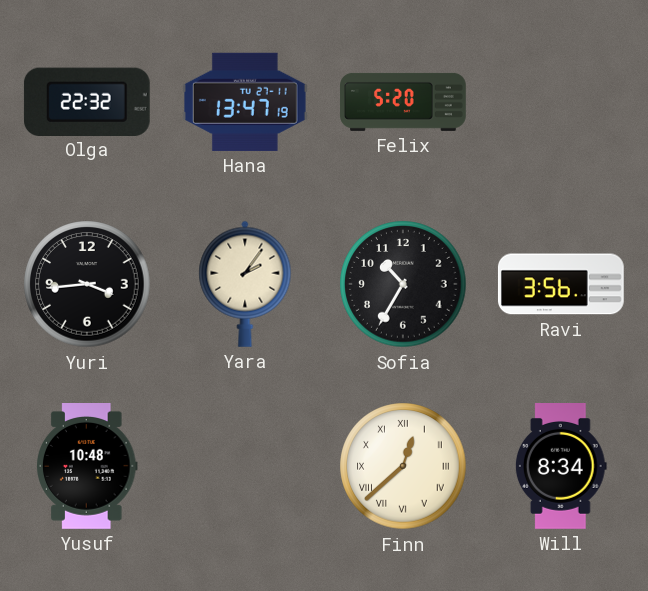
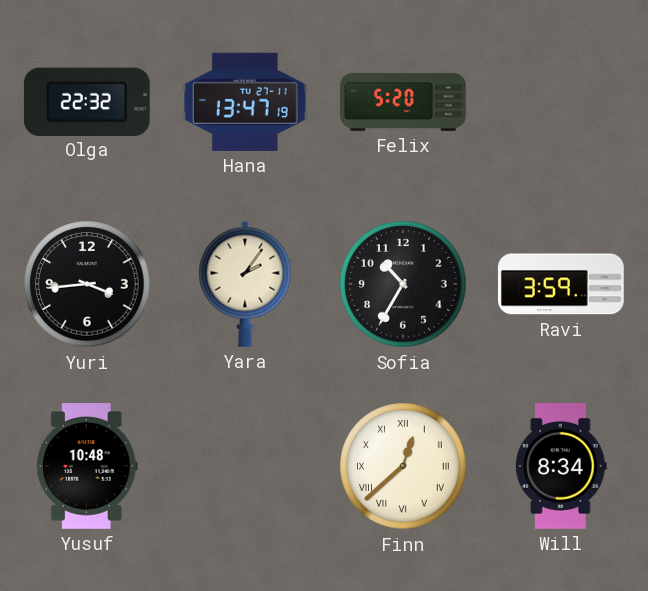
Ravi: 3:56 -> 3:59 (561, 284)
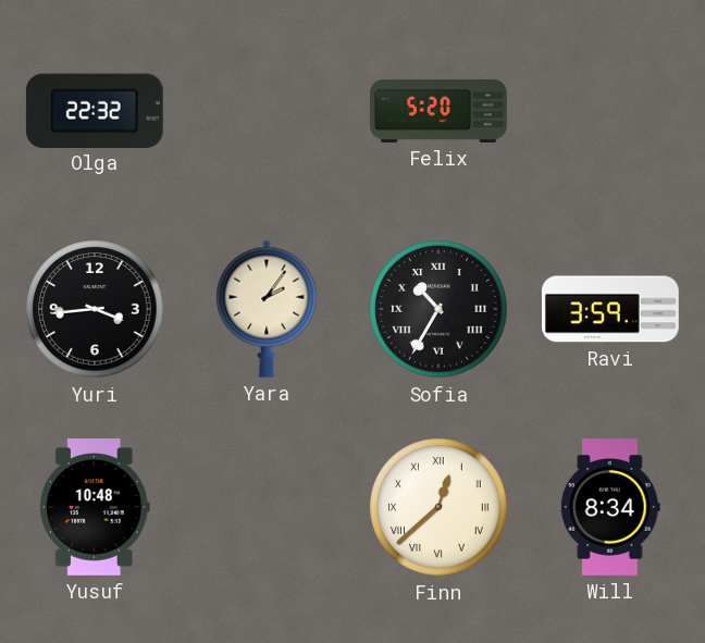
Hana: 13:47 -> none (245, 102)
Sofia numerals: Arabic -> Roman (438, 309)
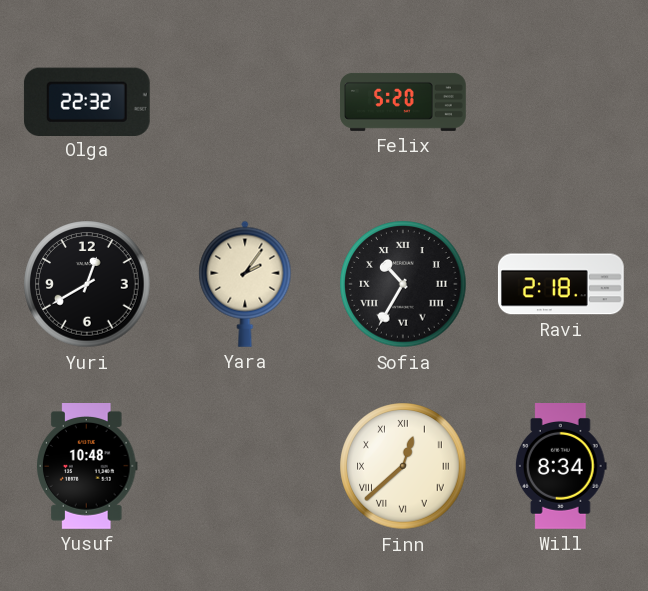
Yuri: 3:44 -> 12:40 (87, 284)
Ravi: 3:59 -> 2:18 (561, 284)
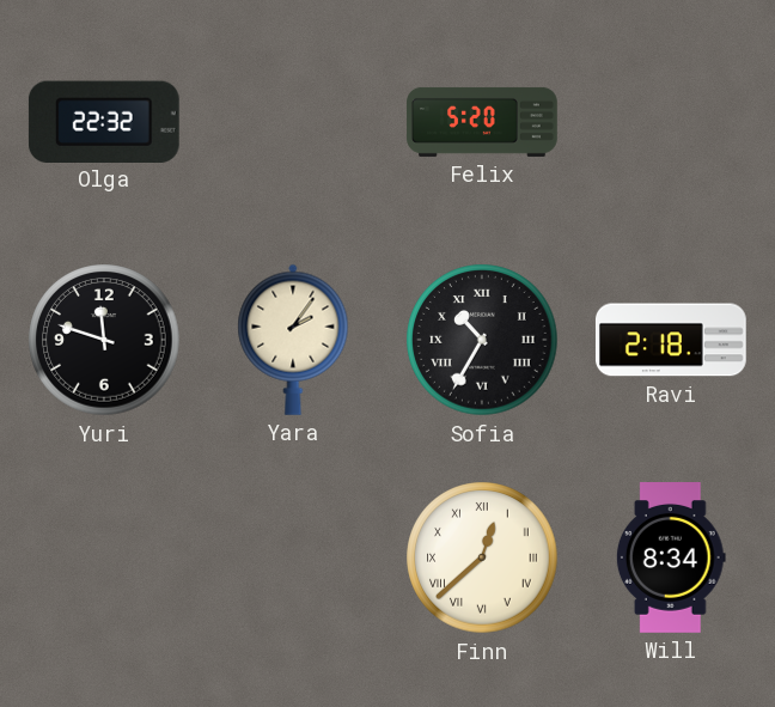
Yuri: 12:40 -> 11:48 (104, 340)
Yusuf: 10:48 -> none (88, 467)
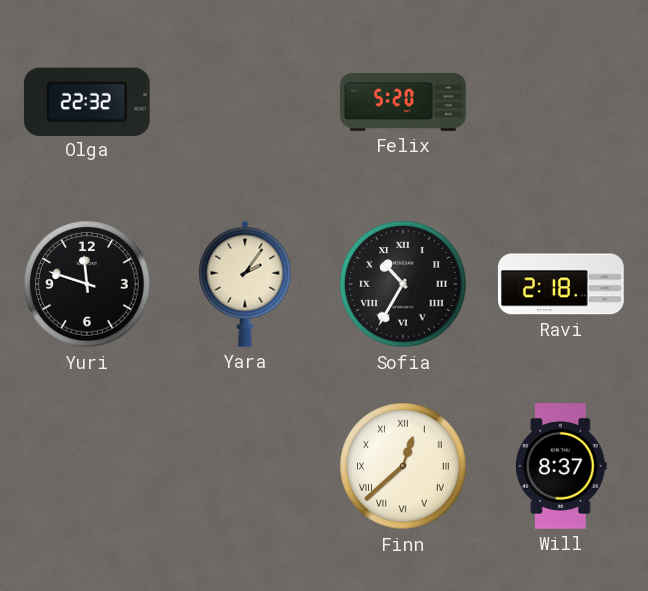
Will: 8:34 -> 8:37 (561, 467)
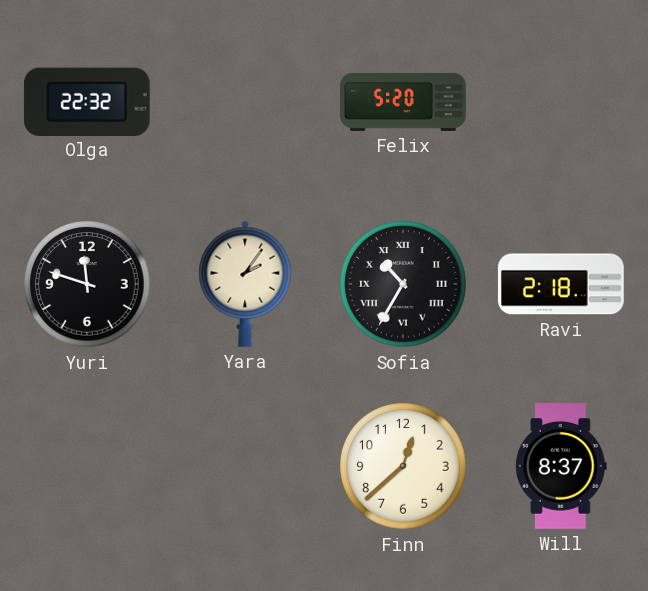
Finn numerals: Roman -> Arabic (403, 466)
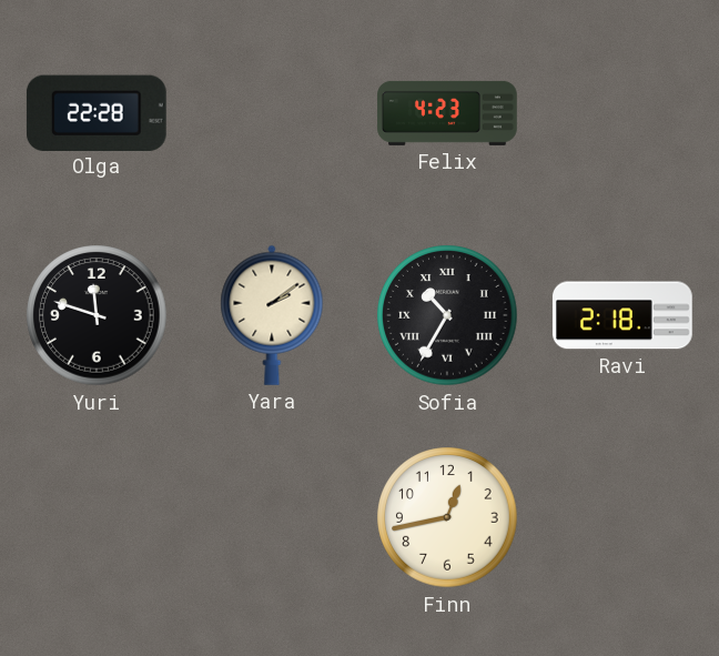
Olga: 22:32 -> 22:28 (97, 112)
Felix: 5:20 -> 4:23 (447, 113)
Yara: 2:06 -> 2:09 (272, 315)
Finn: 12:38 -> 12:43 (447, 517)
Will: 8:37 -> none (561, 467)
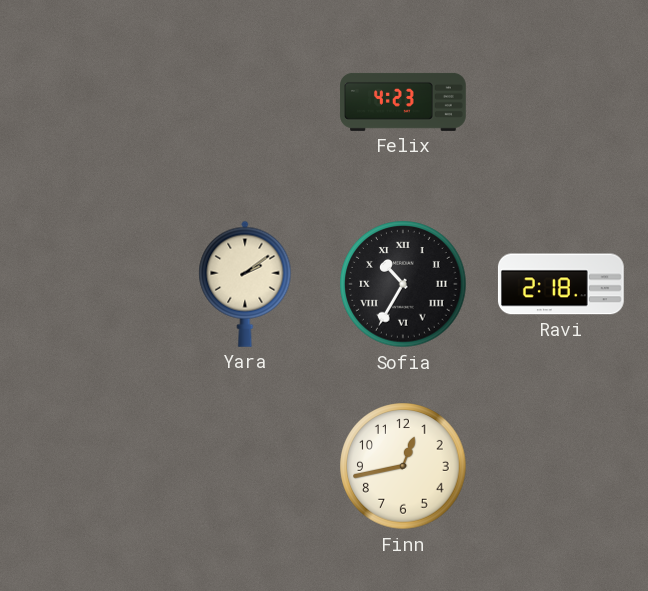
Olga: 22:28 -> none (97, 112)
Yuri: 11:48 -> none (97, 315)
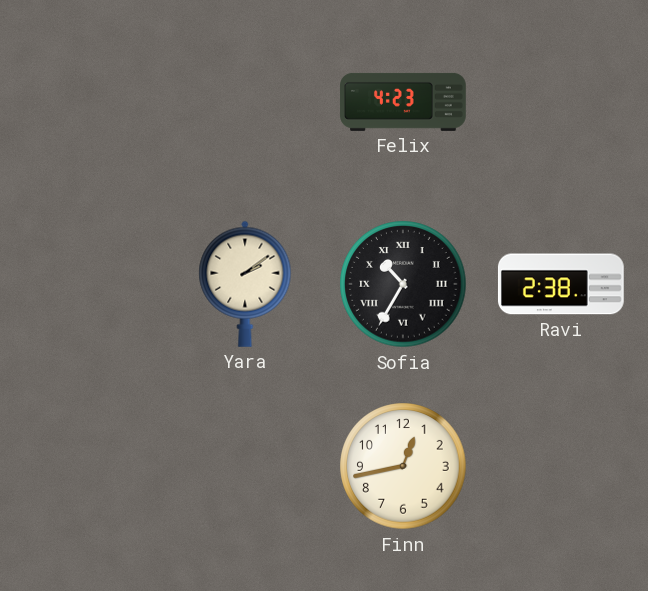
Ravi: 2:18 -> 2:38 (561, 284)
